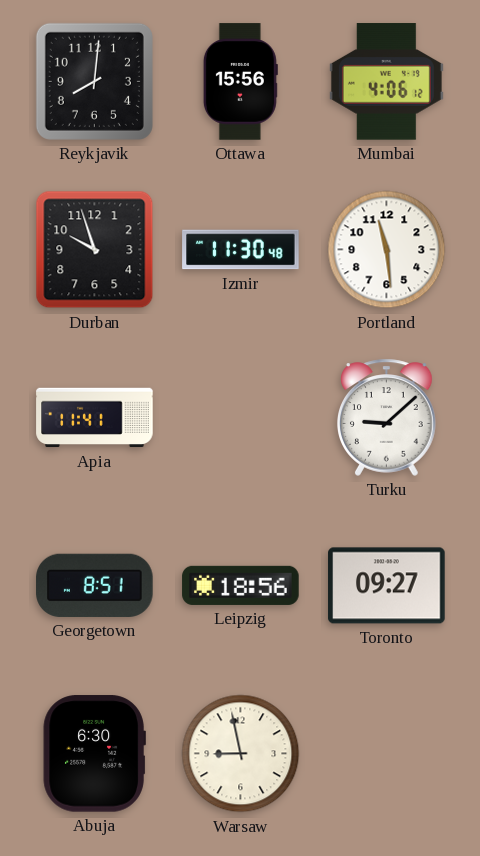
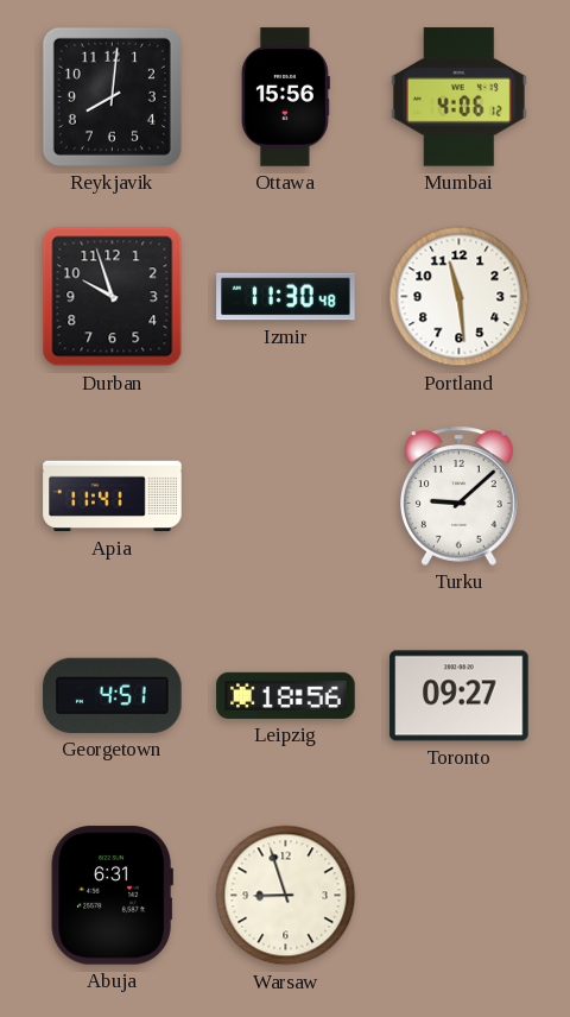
Georgetown: 8:51 -> 4:51 (113, 695)
Abuja: 6:30 -> 6:31 (112, 896)
Warsaw: 8:58 -> 8:57 (286, 896)
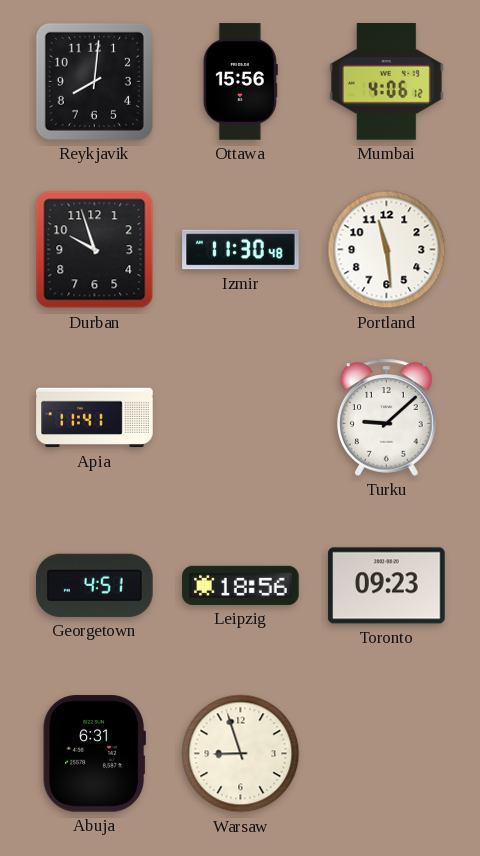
Toronto: 09:27 -> 09:23 (387, 586)
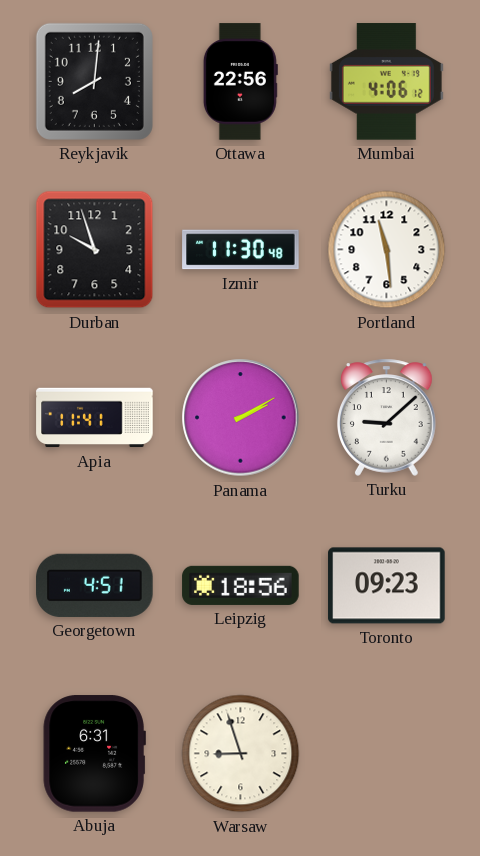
Ottawa: 15:56 -> 22:56 (240, 82)
Panama: none -> 2:10 (241, 418)
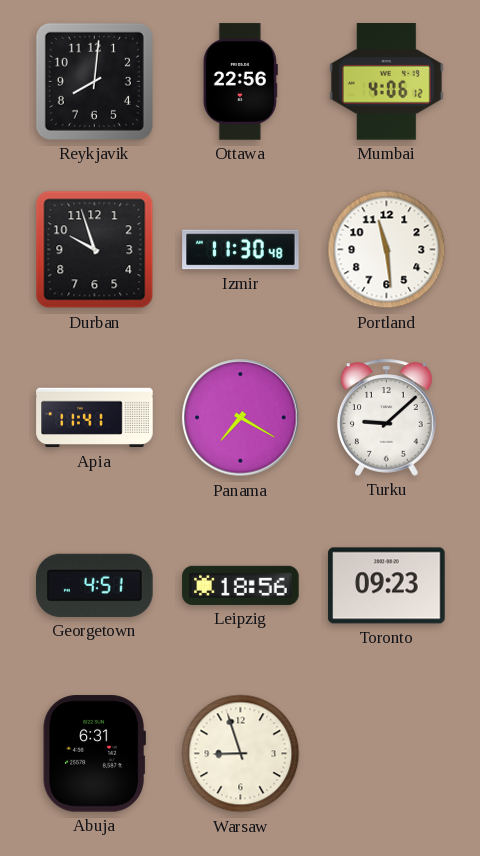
Panama: 2:10 -> 7:20 (241, 418)
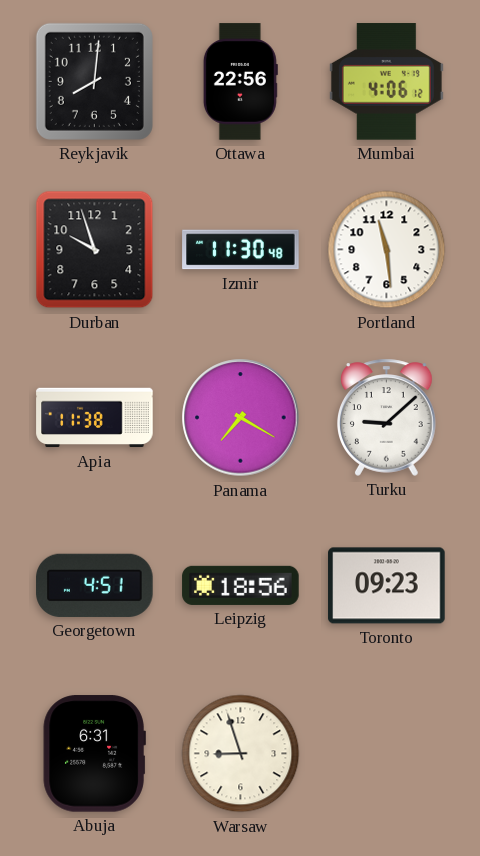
Apia: 11:41 -> 11:38 (95, 418)
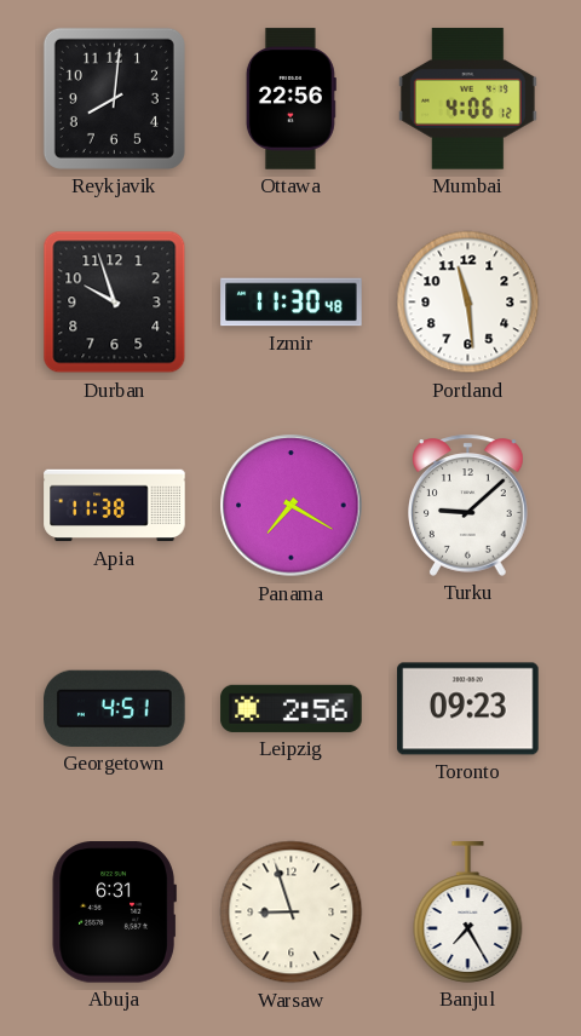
Leipzig: 18:56 -> 2:56 (292, 708)
Banjul: none -> 7:25 (468, 913)
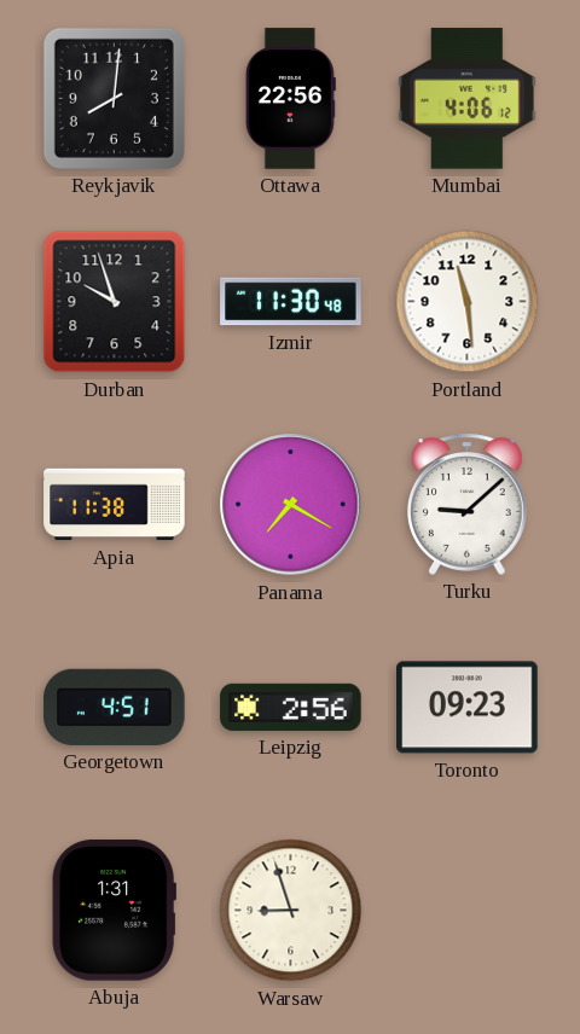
Abuja: 6:31 -> 1:31 (114, 911)
Banjul: 7:25 -> none (468, 913)
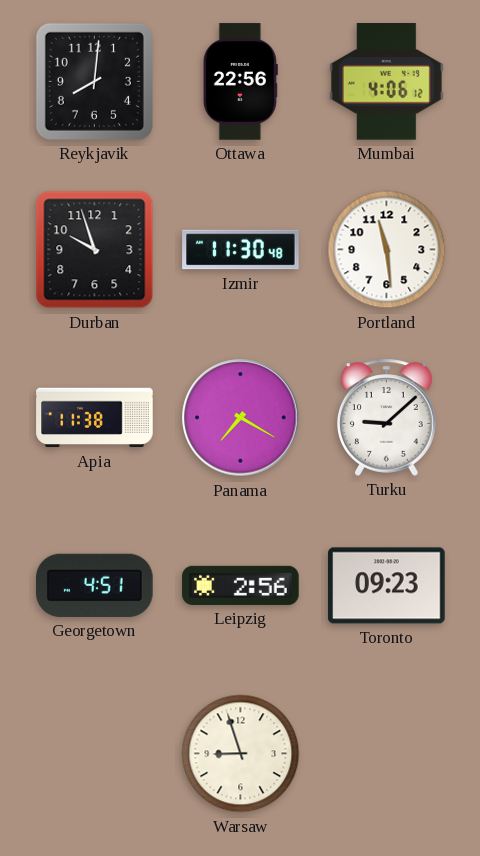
Abuja: 1:31 -> none (114, 911)
